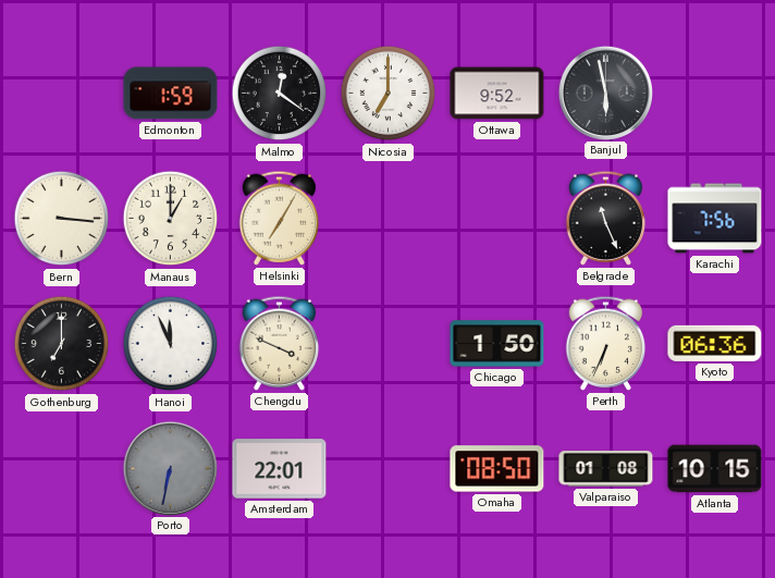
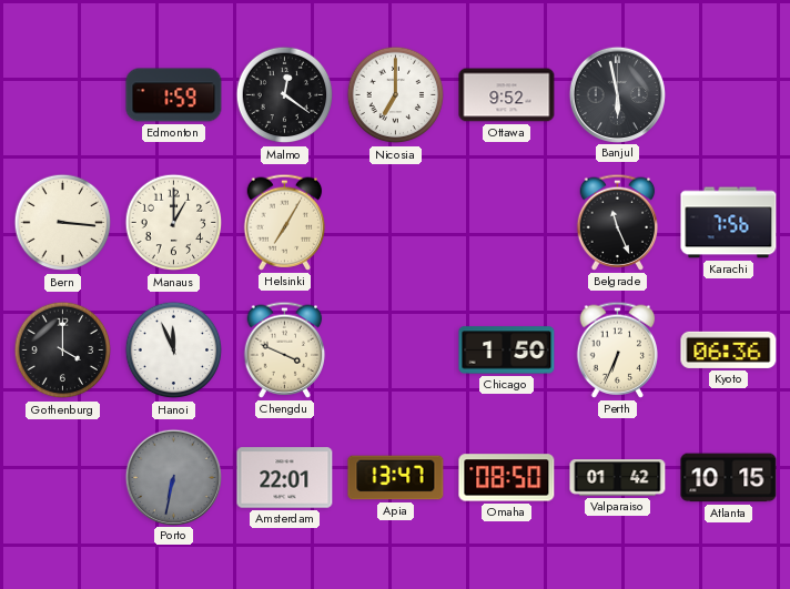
Gothenburg: 7:00 -> 4:00 (63, 351)
Apia: none -> 13:47 (396, 478)
Valparaiso: 01:08 -> 01:42 (618, 478)
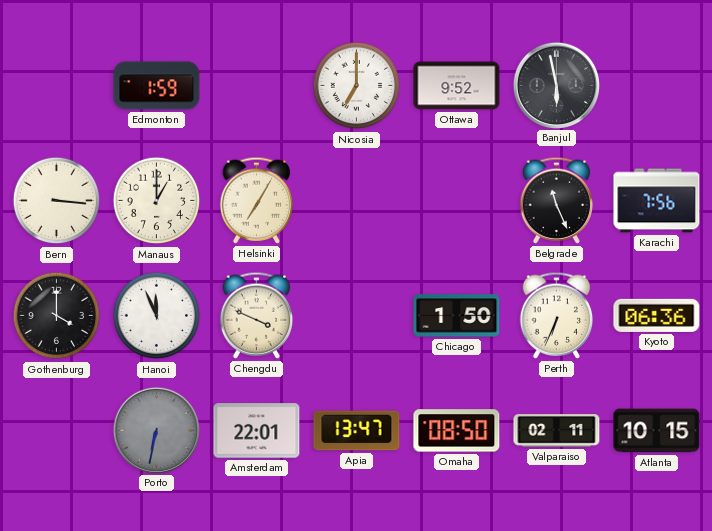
Malmo: 12:21 -> none (285, 95)
Valparaiso: 01:42 -> 02:11 (557, 431)
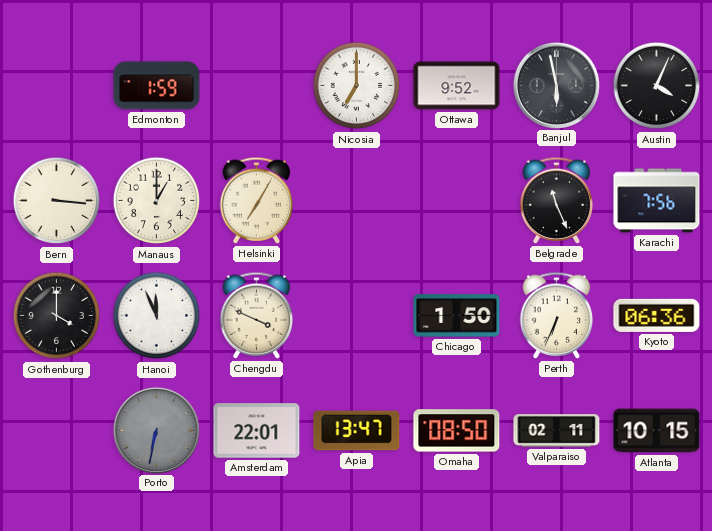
Austin: none -> 4:04 (657, 86)
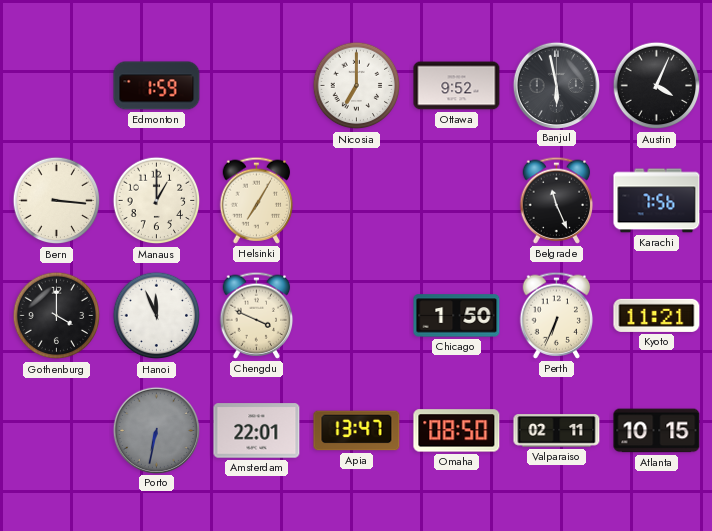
Kyoto: 06:36 -> 11:21 (657, 315)
